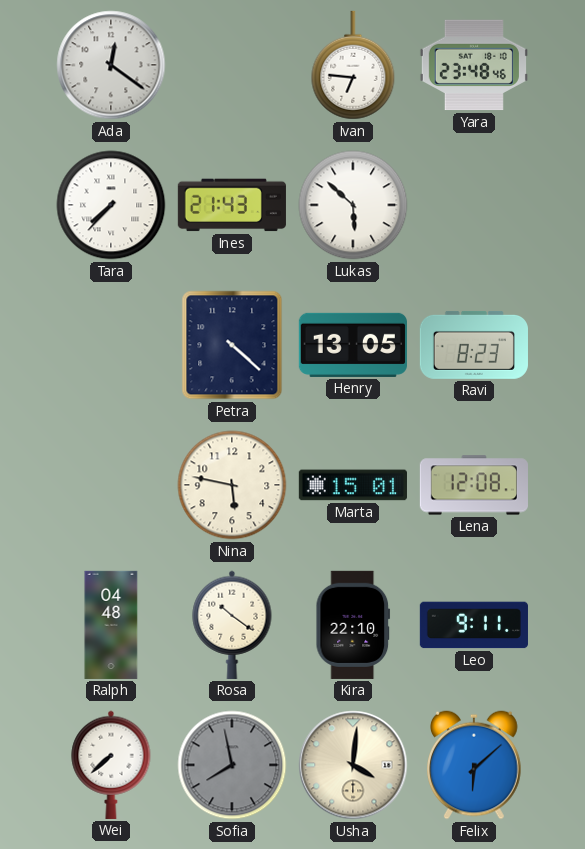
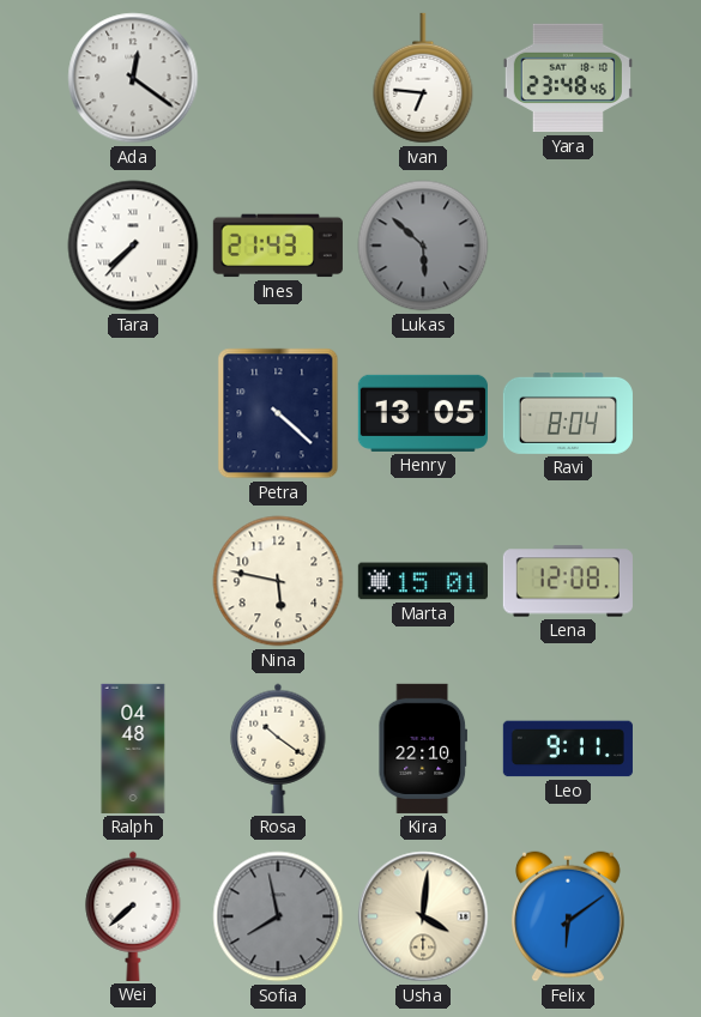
Lukas dial: white -> grey (423, 246)
Ravi: 8:23 -> 8:04 (568, 413)
Felix: 6:08 -> 6:09 (569, 916)
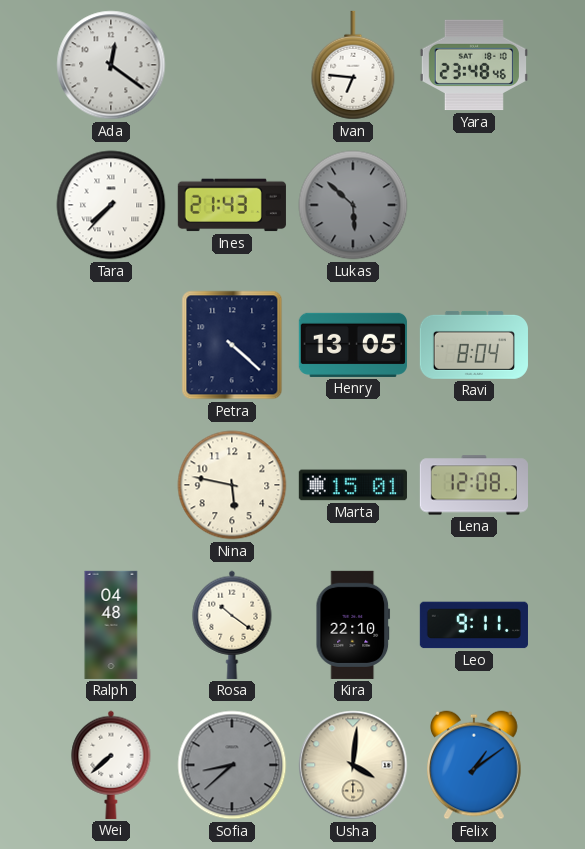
Sofia: 7:58 -> 8:38 (232, 765)
Felix: 6:09 -> 1:09 (475, 765)
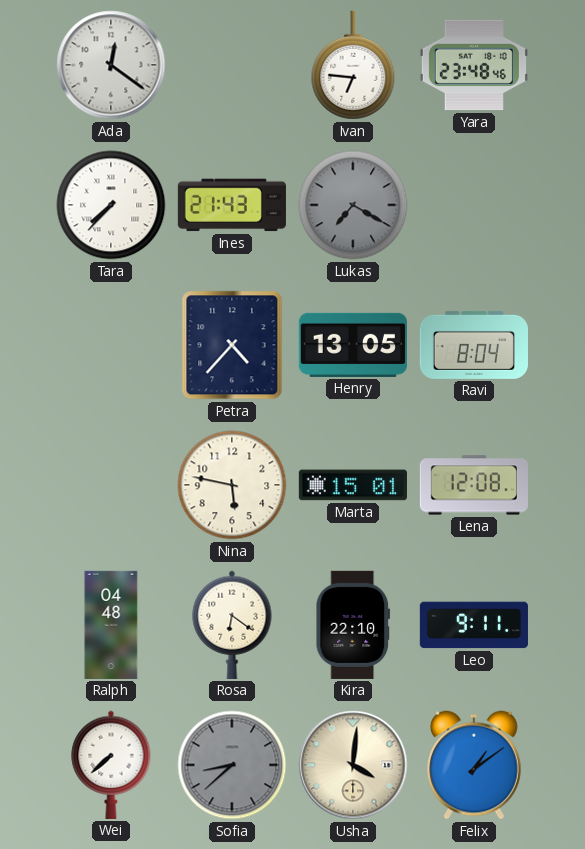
Lukas: 5:52 -> 7:20 (353, 205)
Petra: 4:22 -> 4:37 (232, 345)
Rosa: 10:21 -> 6:21 (232, 625)
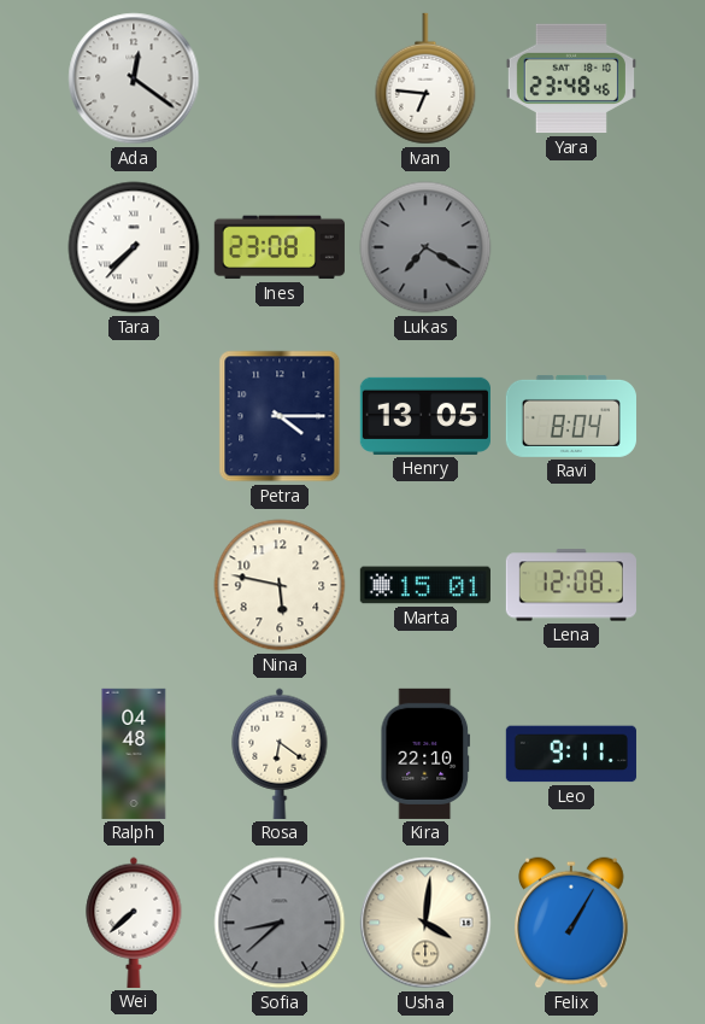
Ines: 21:43 -> 23:08 (280, 247)
Petra: 4:37 -> 4:15 (280, 416)
Felix: 1:09 -> 1:05 (572, 923)
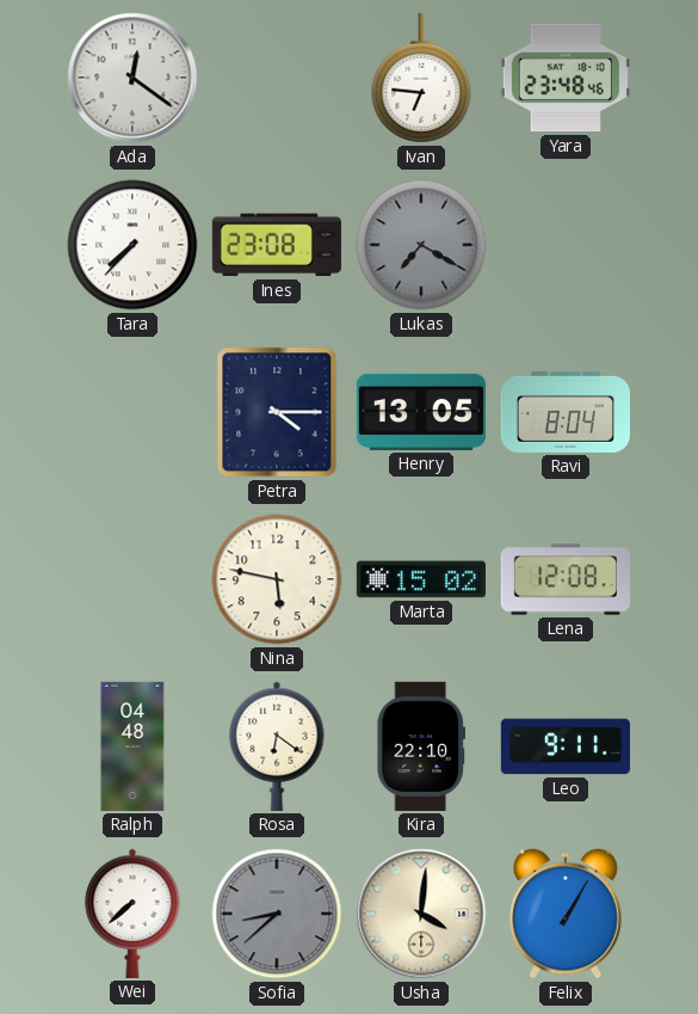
Marta: 15:01 -> 15:02 (421, 579)
